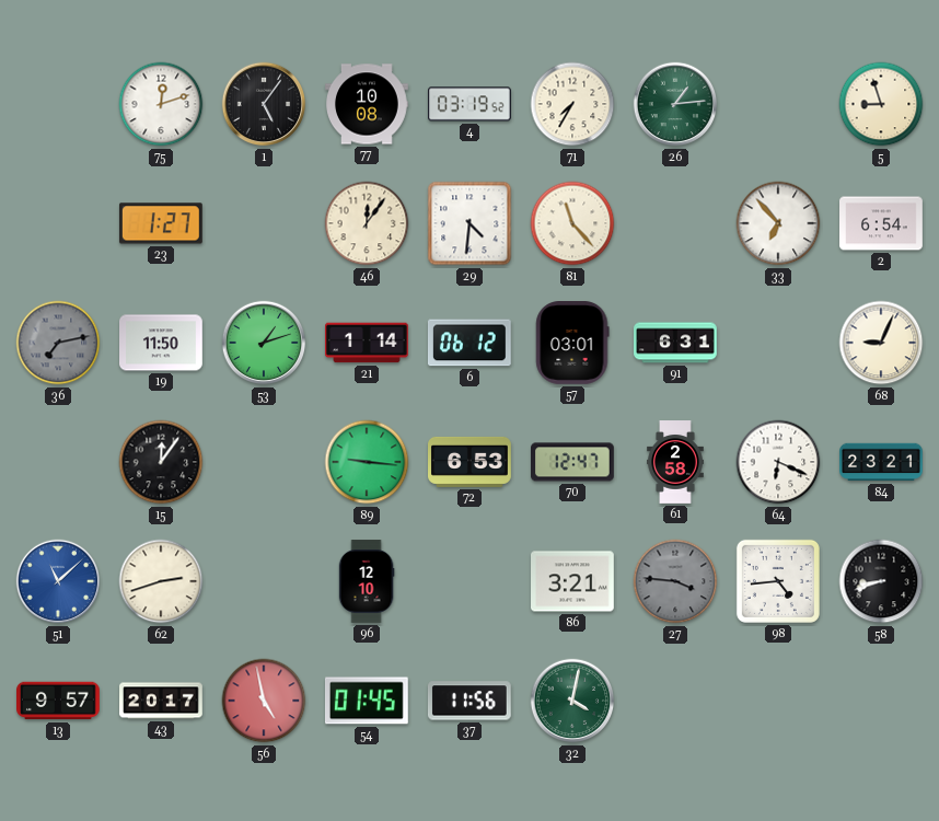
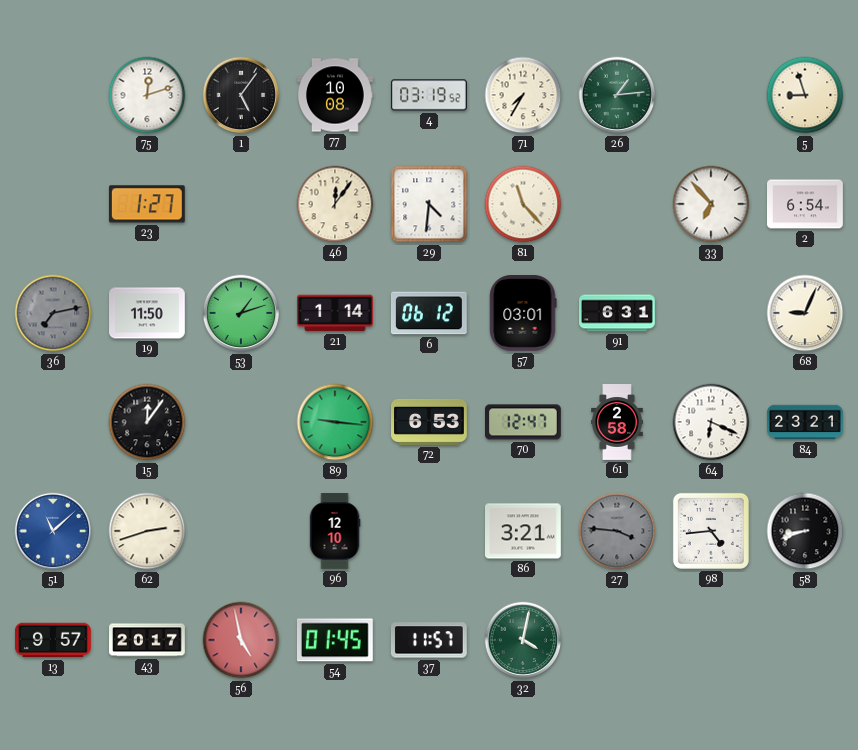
37: 11:56 -> 11:57 (429, 640)
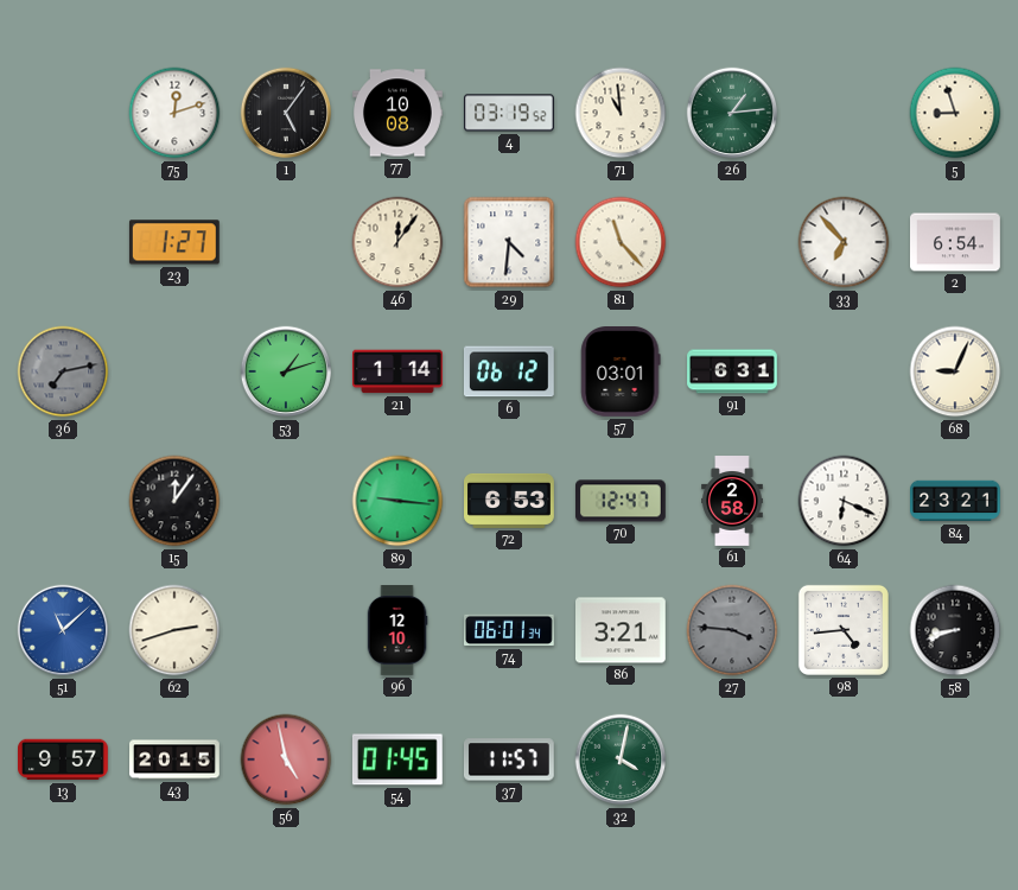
71: 7:35 -> 10:59 (621, 113)
19: 11:50 -> none (148, 313)
74: none -> 06:01 (510, 630)
43: 20:17 -> 20:15 (174, 759)
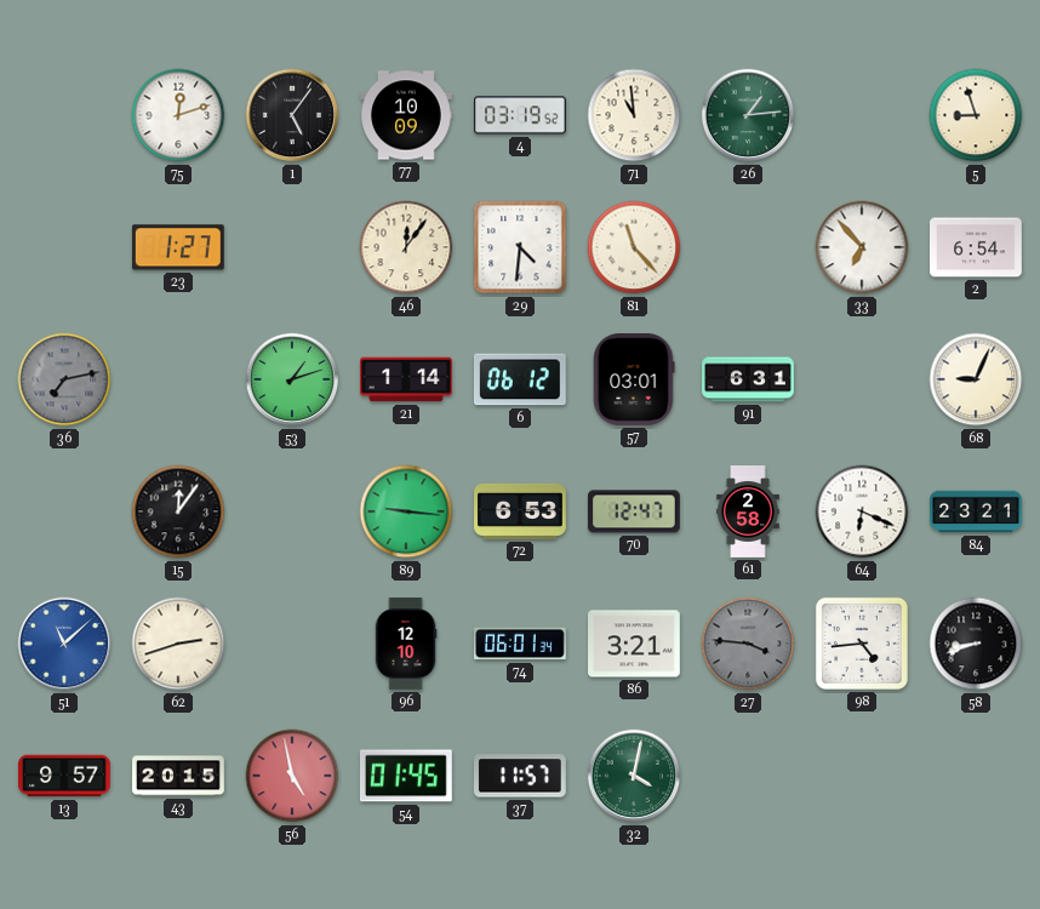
77: 10:08 -> 10:09 (406, 115)
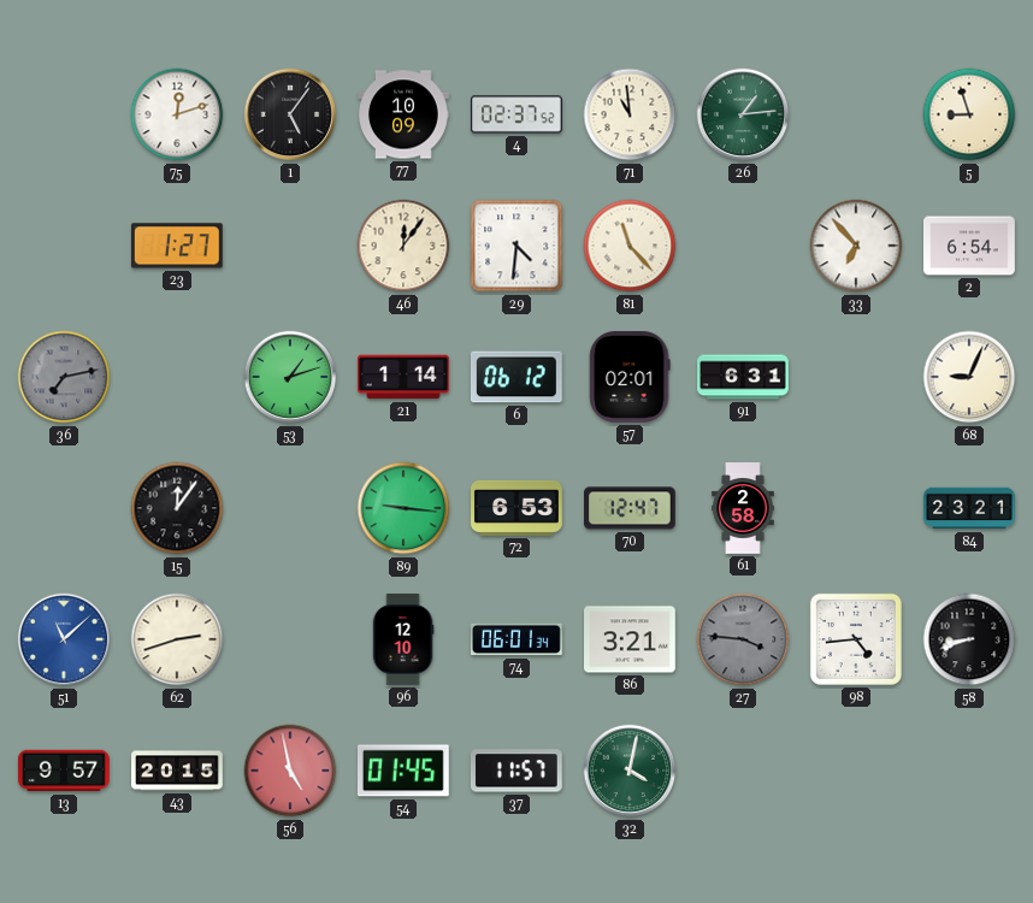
4: 03:19 -> 02:37 (516, 114)
57: 03:01 -> 02:01 (630, 378)
64: 6:19 -> none (862, 511)
